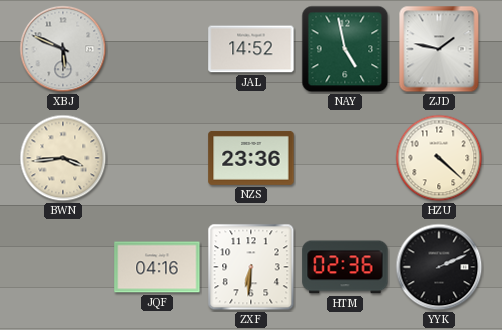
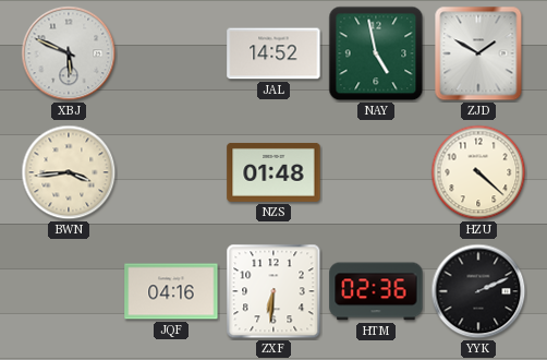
ZJD: 1:47 -> 1:50 (478, 53)
NZS: 23:36 -> 01:48 (273, 172)
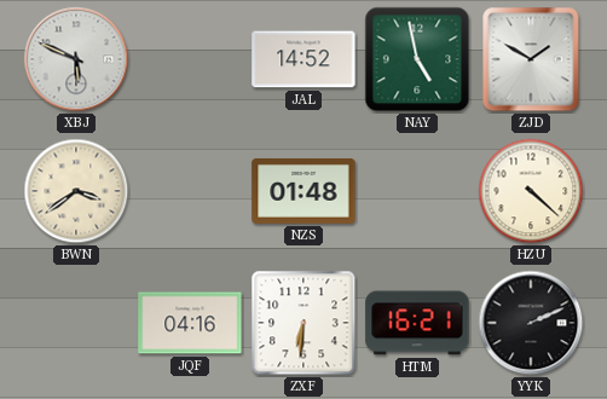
BWN: 3:44 -> 3:39 (76, 191)
HTM: 02:36 -> 16:21 (417, 323)
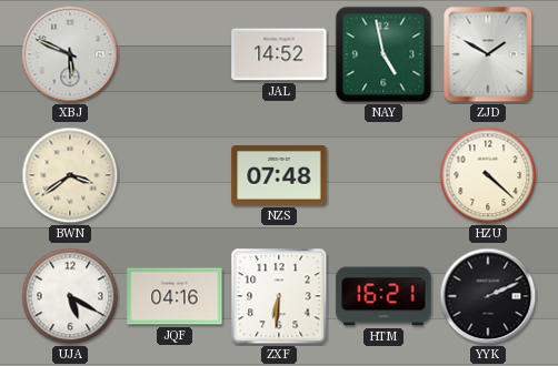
NZS: 01:48 -> 07:48 (279, 175)
UJA: none -> 5:20 (70, 296)
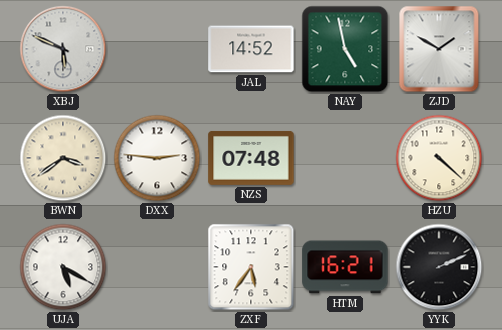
DXX: none -> 2:46 (157, 158)
JQF: 04:16 -> none (175, 296)
ZXF: 6:31 -> 5:36 (251, 267)
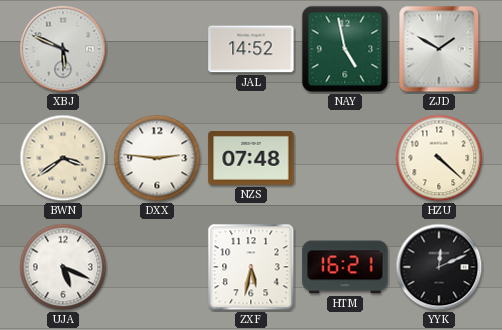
UJA: 5:20 -> 5:19 (63, 267)
ZXF: 5:36 -> 5:32 (251, 267)
YYK: 2:11 -> 12:11 (439, 267)
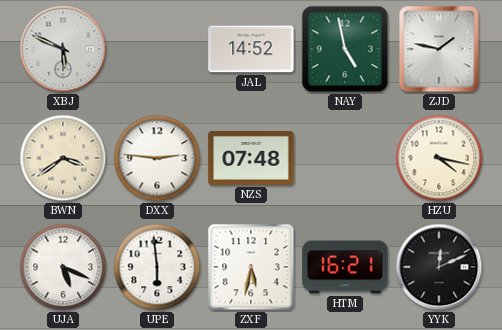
ZJD: 1:50 -> 1:47 (439, 49)
HZU: 4:22 -> 4:17 (439, 158)
UPE: none -> 5:59 (157, 267)
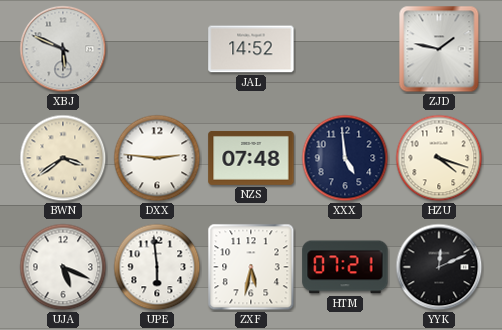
NAY: 4:58 -> none (345, 49)
XXX: none -> 4:59 (345, 158)
HZU: 4:17 -> 4:18 (439, 158)
HTM: 16:21 -> 07:21 (345, 267)
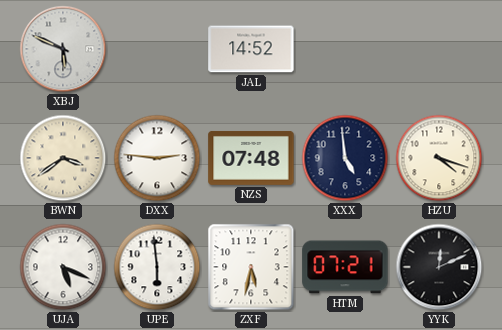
ZJD: 1:47 -> none (439, 49)
